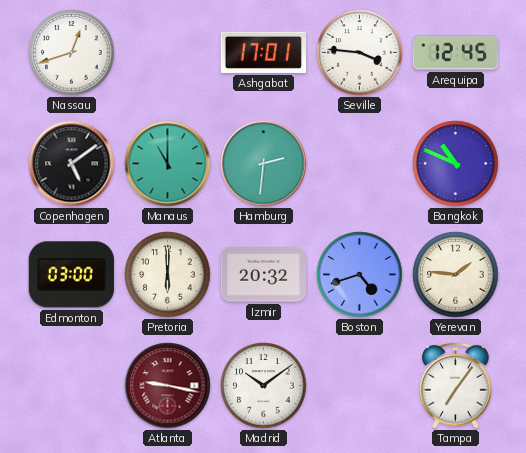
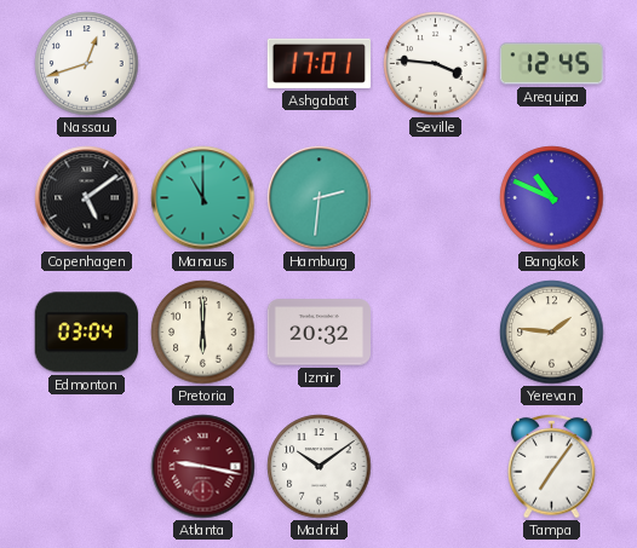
Edmonton: 03:00 -> 03:04 (86, 333)
Boston: 4:42 -> none (360, 275)
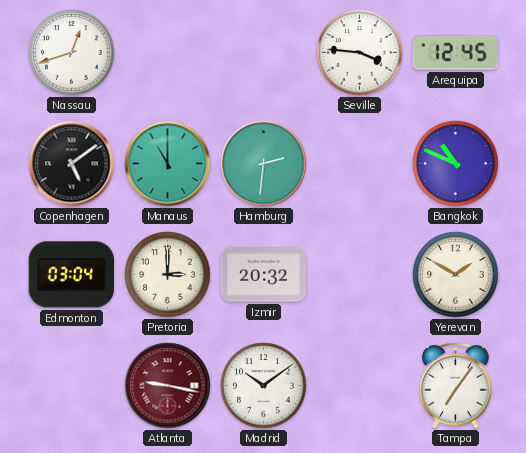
Ashgabat: 17:01 -> none (320, 63)
Pretoria: 6:00 -> 3:00 (168, 275)
Yerevan: 1:46 -> 1:50 (456, 275)
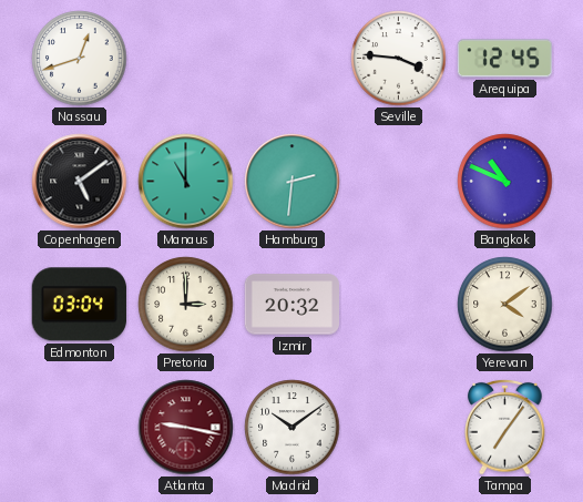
Yerevan: 1:50 -> 4:09 (505, 305)
